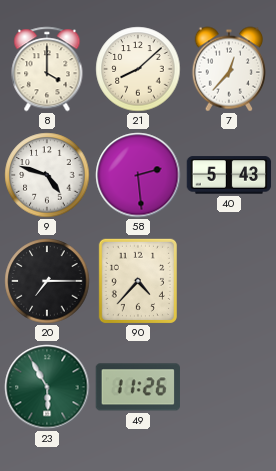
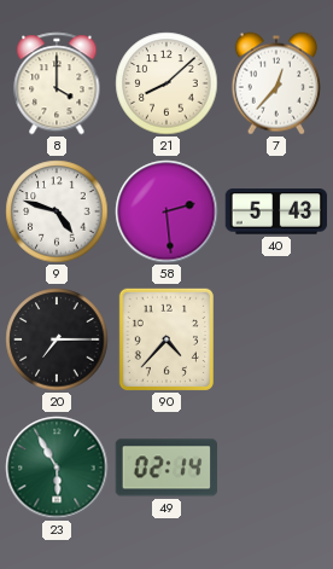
49: 11:26 -> 02:14 (165, 468)
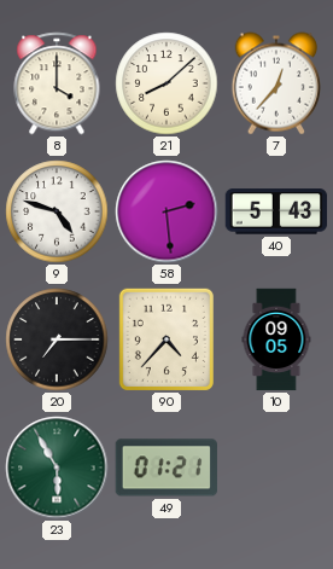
10: none -> 09:05 (276, 339)
49: 02:14 -> 01:21 (165, 468)
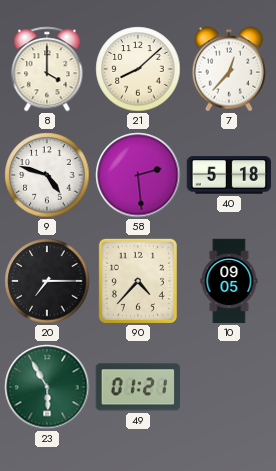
40: 5:43 -> 5:18 (229, 175)
